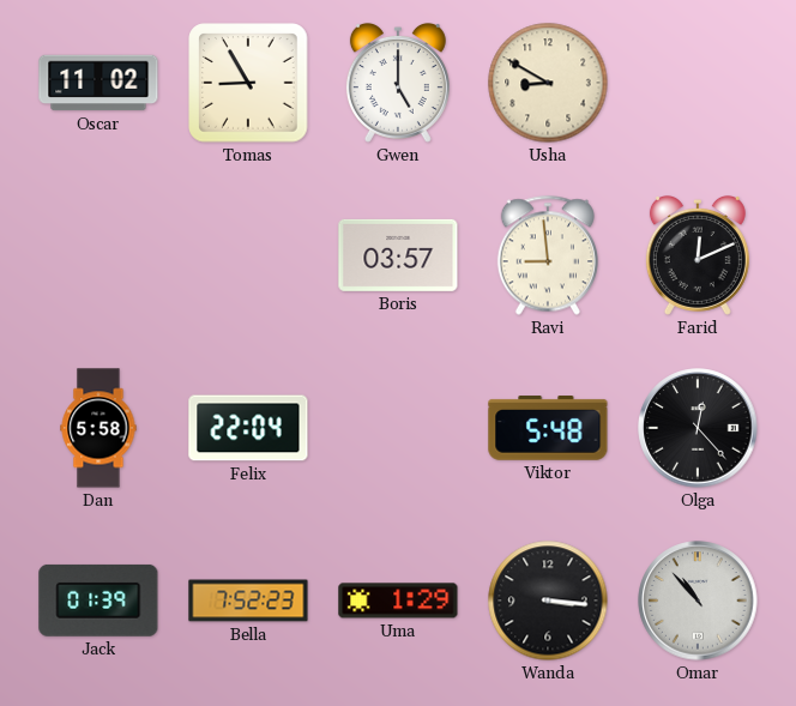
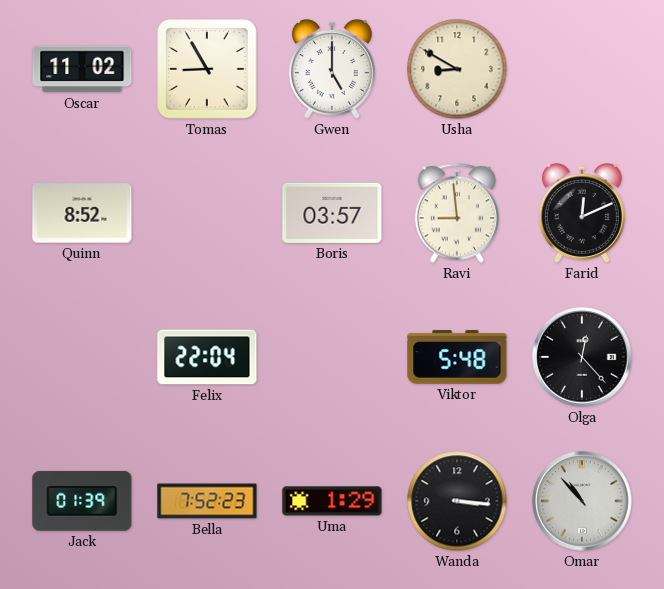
Quinn: none -> 8:52 (82, 213)
Dan: 5:58 -> none (98, 428)
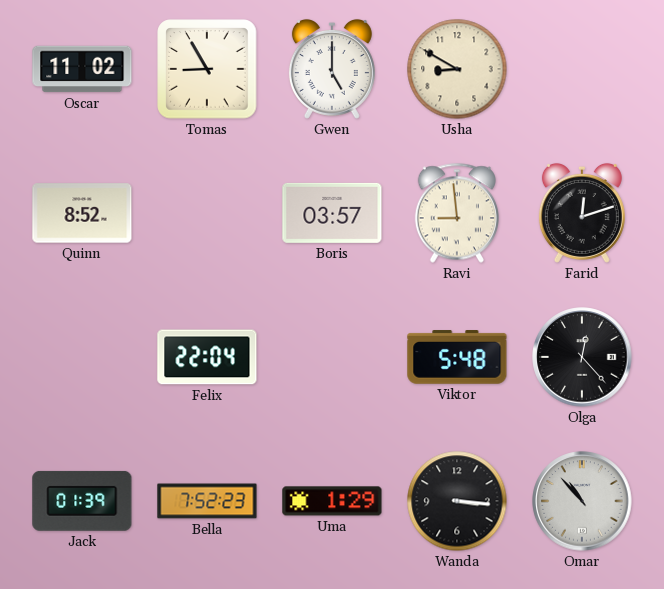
Farid: 12:11 -> 12:12 (582, 213)
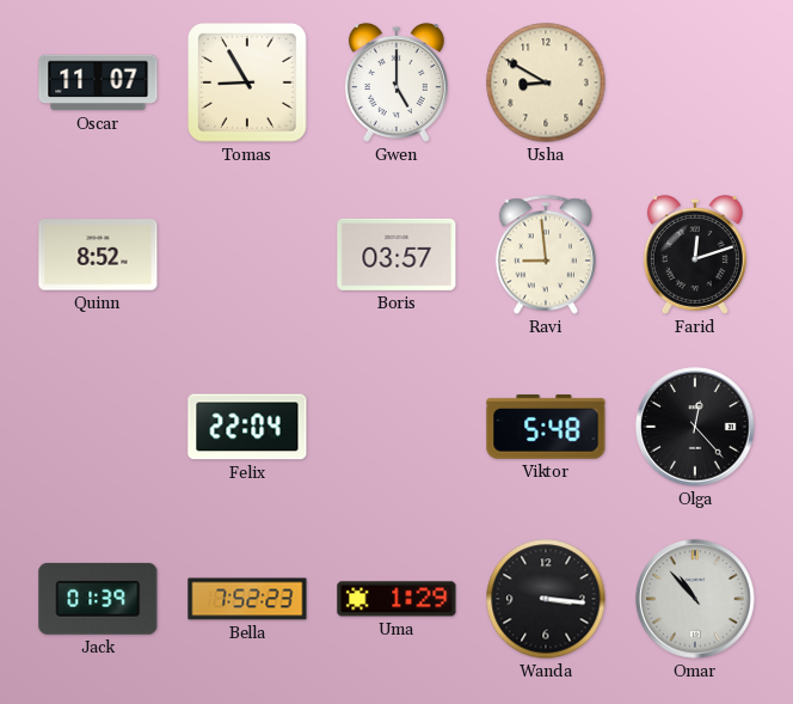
Oscar: 11:02 -> 11:07 (98, 82)
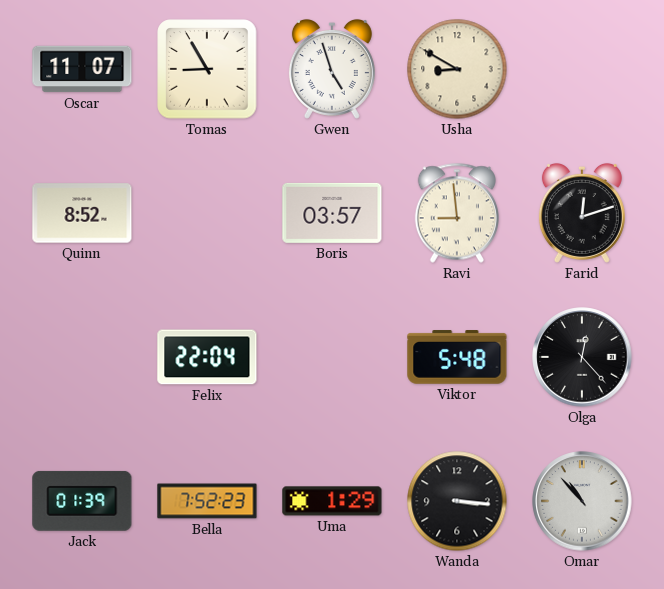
Gwen: 5:00 -> 4:57 (332, 69)
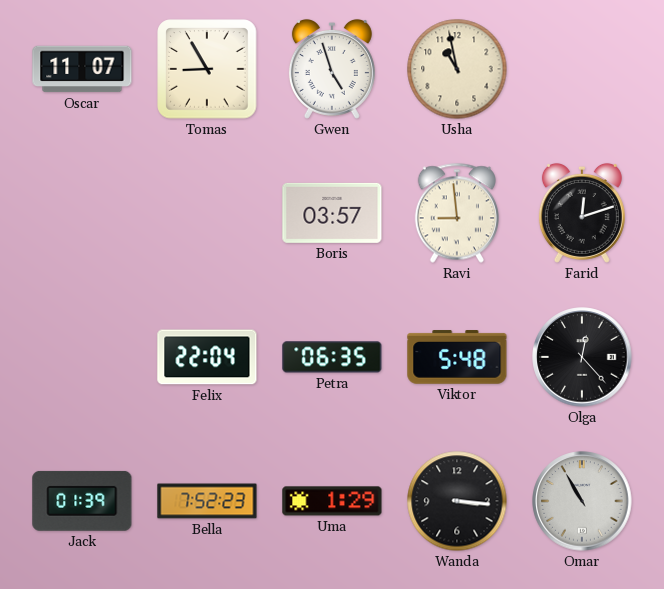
Usha: 8:50 -> 10:58 (457, 69)
Quinn: 8:52 -> none (82, 213)
Petra: none -> 06:35 (332, 357)
Omar: 10:53 -> 10:55 (582, 501)
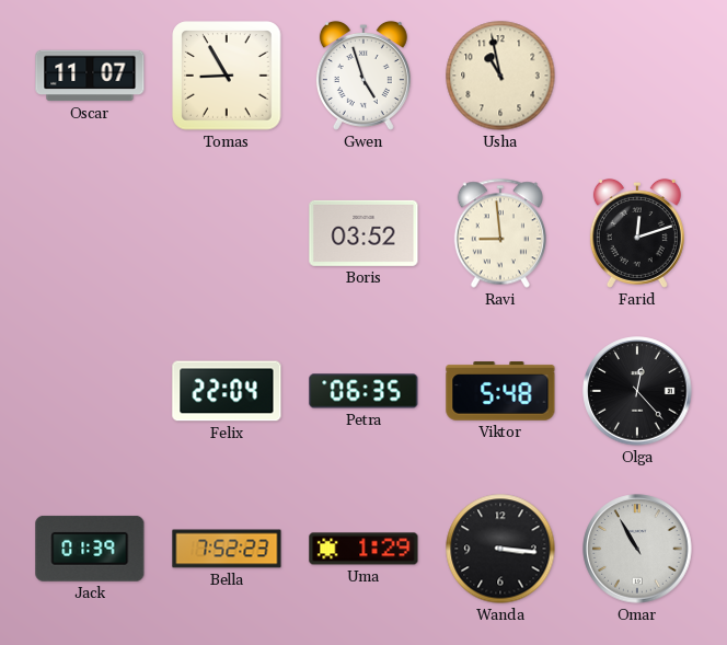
Boris: 03:57 -> 03:52 (363, 233)
